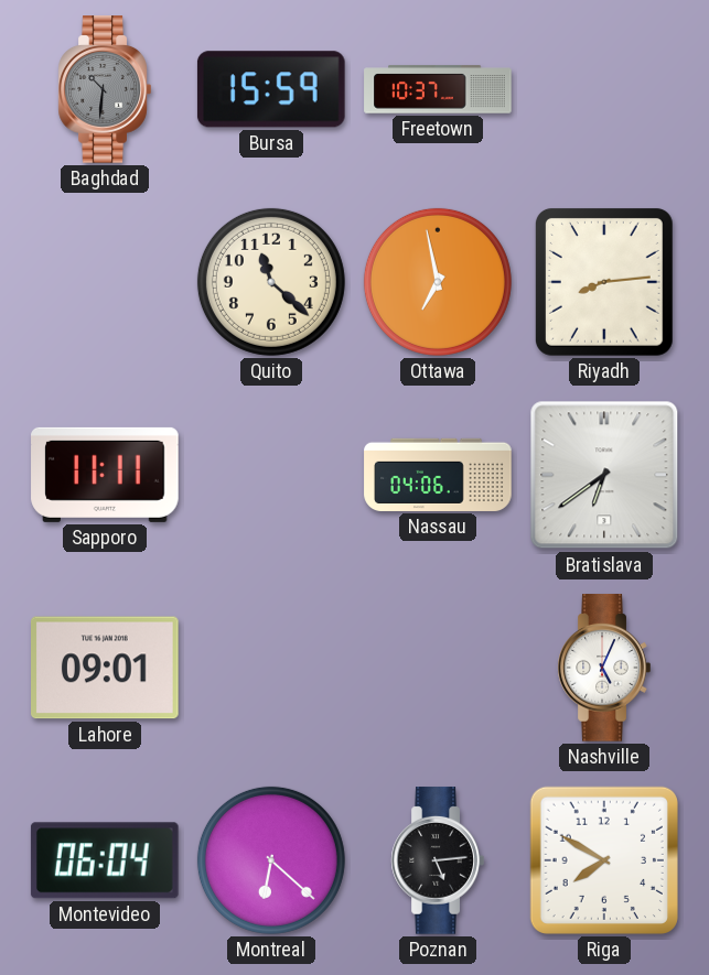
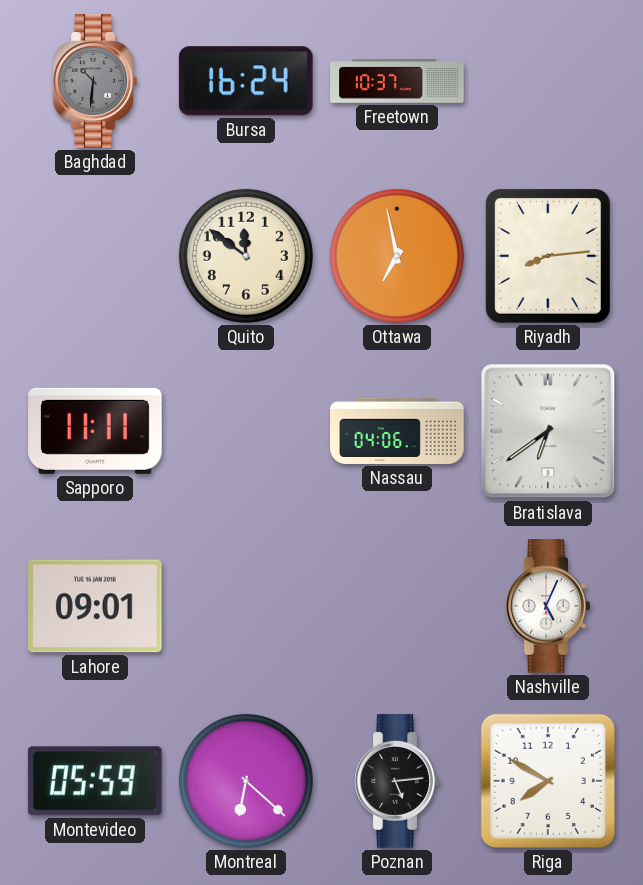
Bursa: 15:59 -> 16:24 (246, 81)
Quito: 11:22 -> 11:51 (246, 256)
Montevideo: 06:04 -> 05:59 (95, 781)
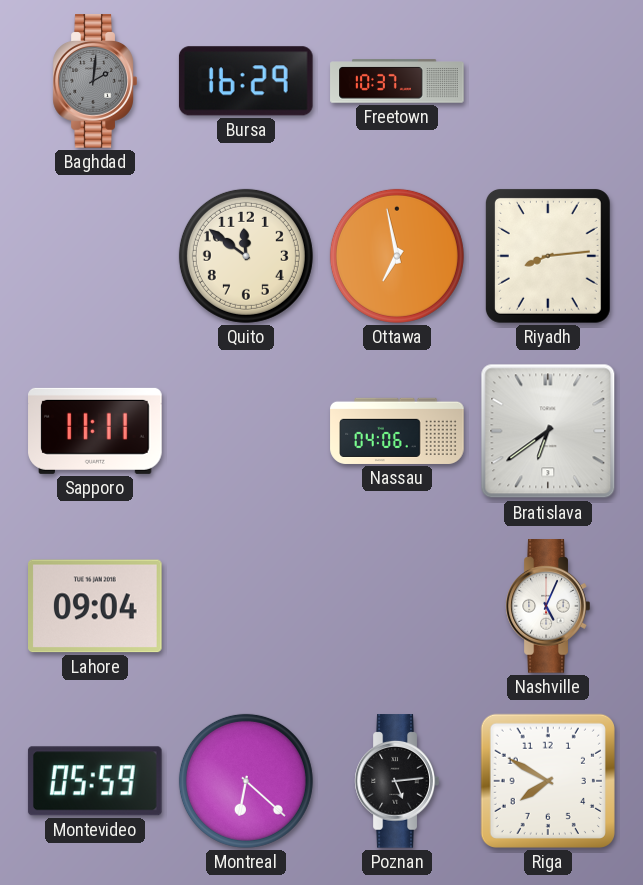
Baghdad: 10:31 -> 2:01 (95, 81)
Bursa: 16:24 -> 16:29 (246, 81)
Lahore: 09:01 -> 09:04 (96, 606)
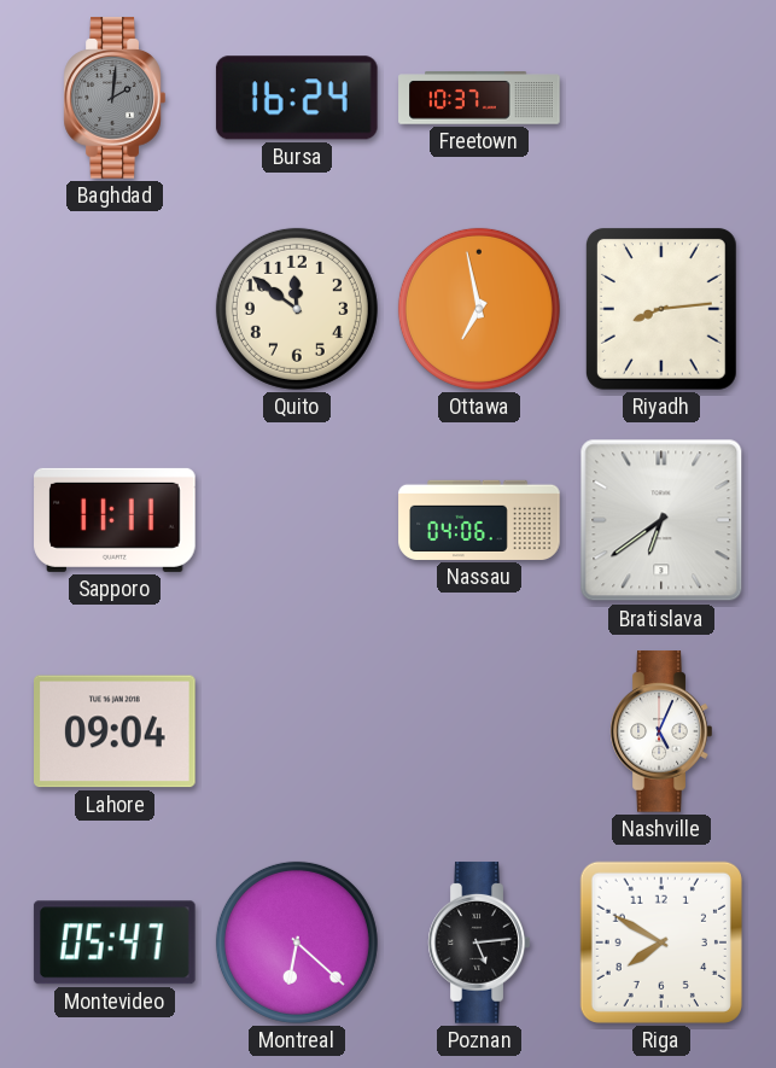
Bursa: 16:29 -> 16:24 (297, 98)
Montevideo: 05:59 -> 05:47 (115, 942)
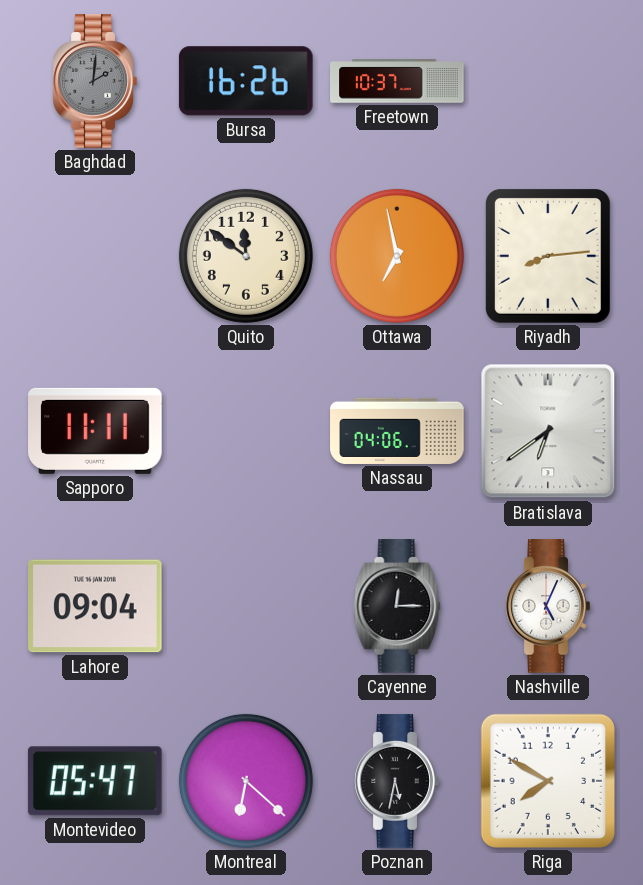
Bursa: 16:24 -> 16:26 (246, 81)
Cayenne: none -> 12:15 (397, 606)
Poznan: 5:14 -> 5:32 (397, 781)
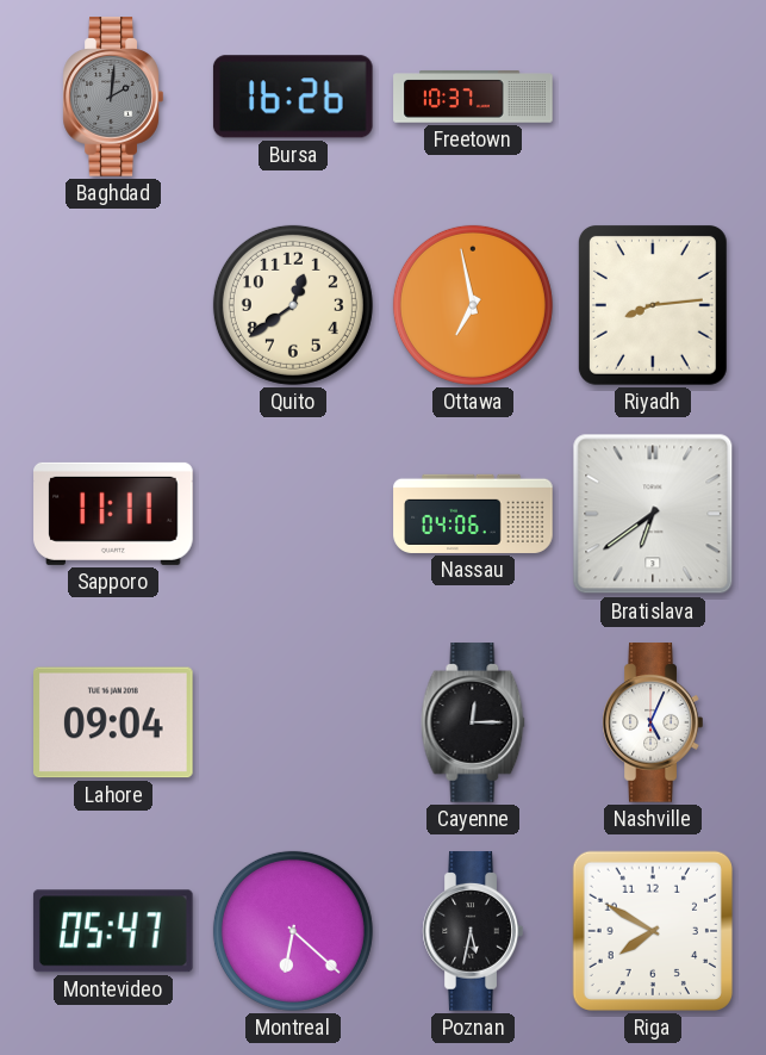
Quito: 11:51 -> 12:39 (293, 305)
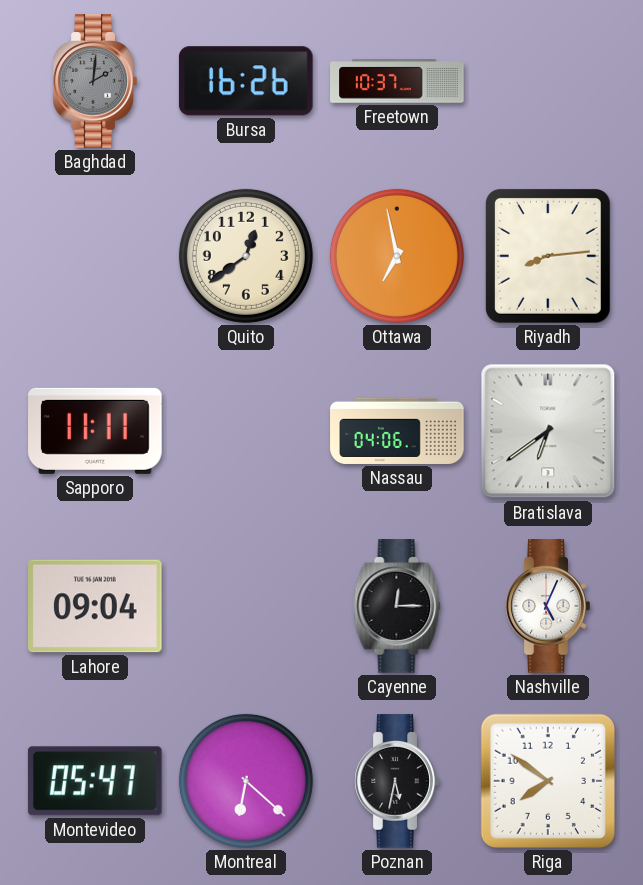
Riga: 7:50 -> 7:51 (548, 781)
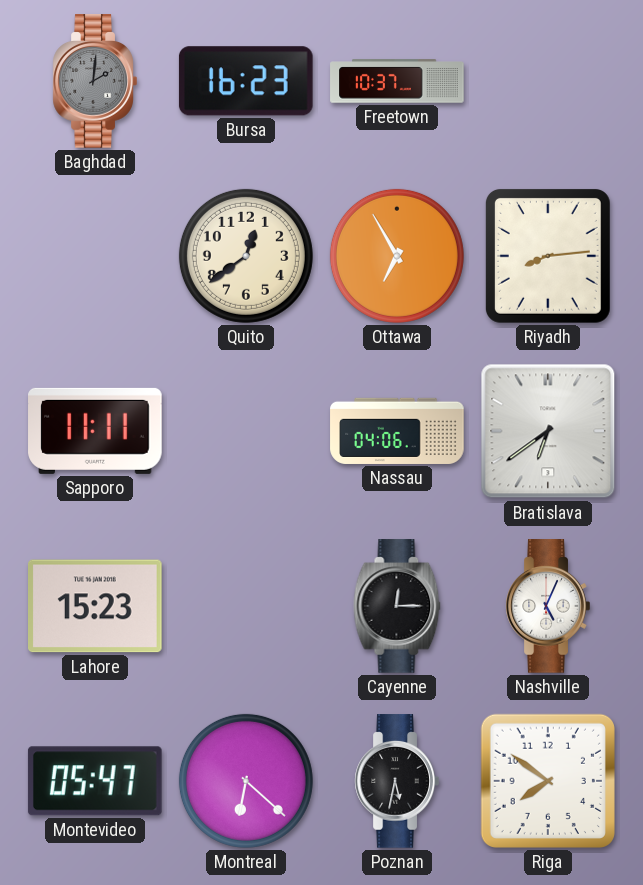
Bursa: 16:26 -> 16:23 (246, 81)
Ottawa: 6:58 -> 6:55 (397, 256)
Lahore: 09:04 -> 15:23 (96, 606)
